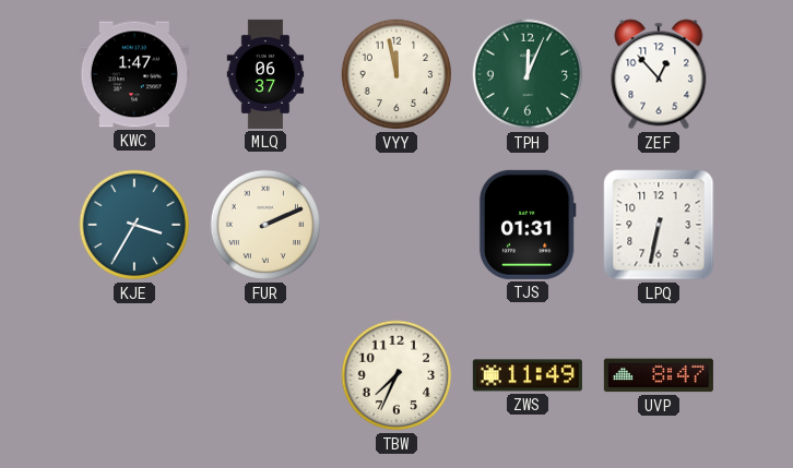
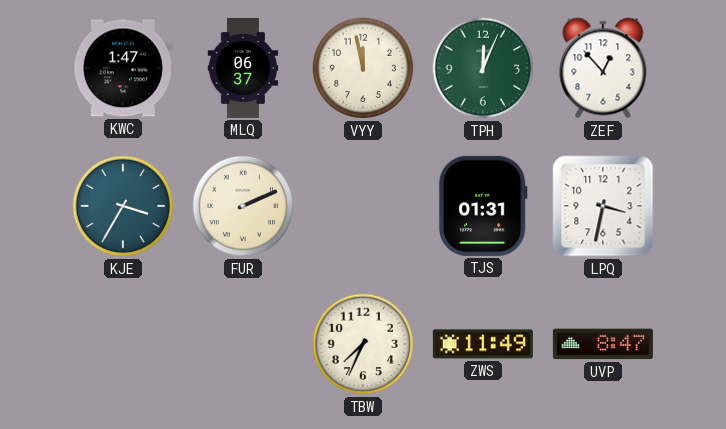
LPQ: 6:32 -> 3:32 (603, 206)
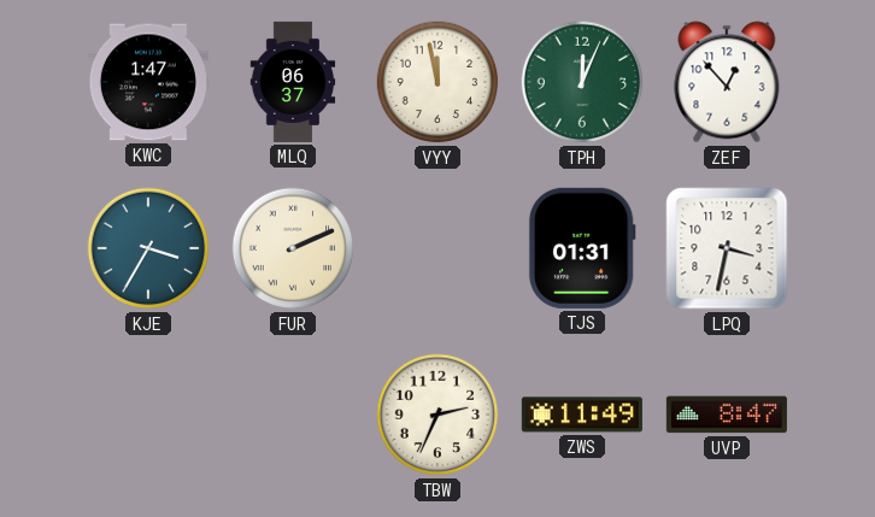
TBW: 7:34 -> 2:34 (437, 415)
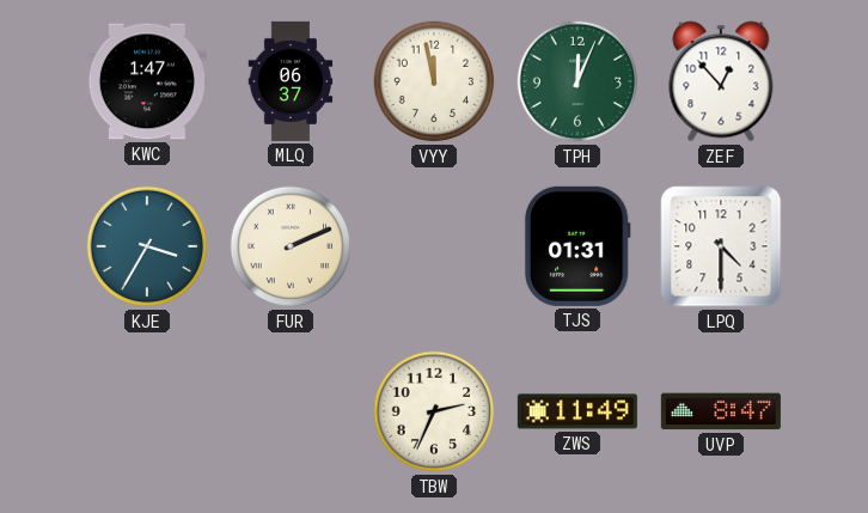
LPQ: 3:32 -> 4:30 (721, 246)
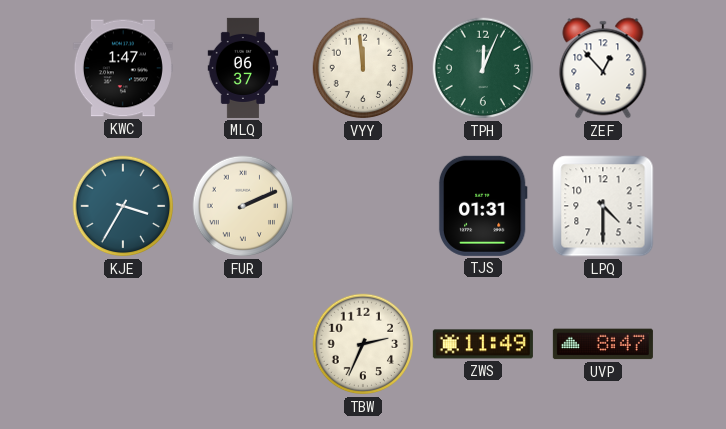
VYY: 11:58 -> 11:59 (363, 68)
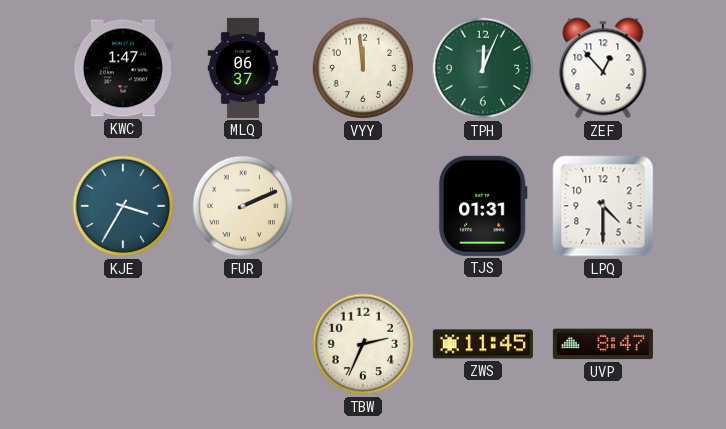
ZWS: 11:49 -> 11:45 (483, 344)
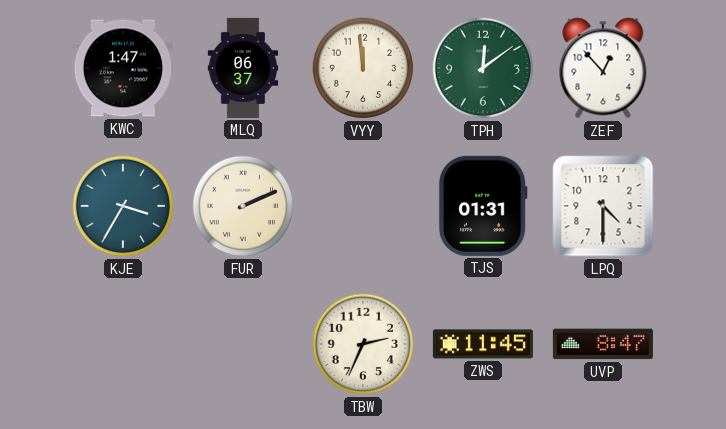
TPH: 12:04 -> 12:09 (483, 68)
